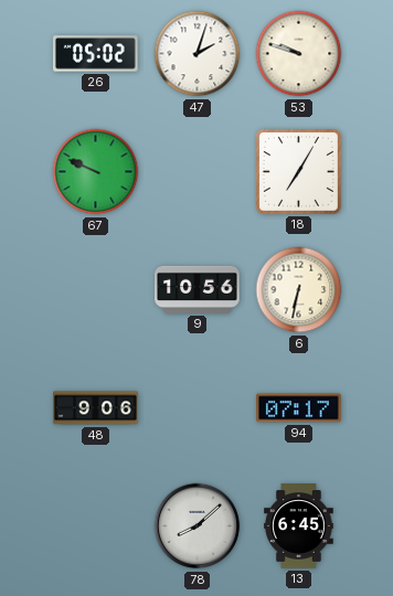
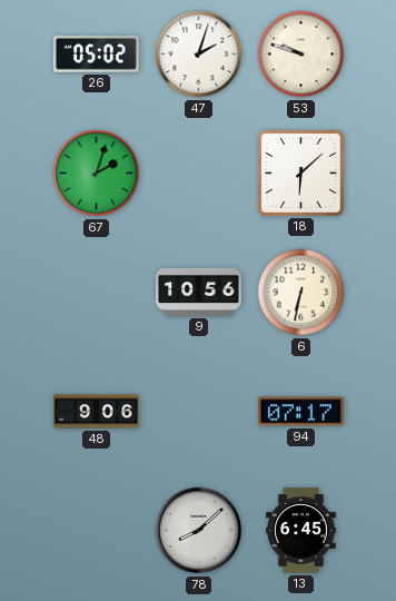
67: 9:49 -> 2:03 (97, 174)
18: 7:05 -> 6:08 (300, 173)
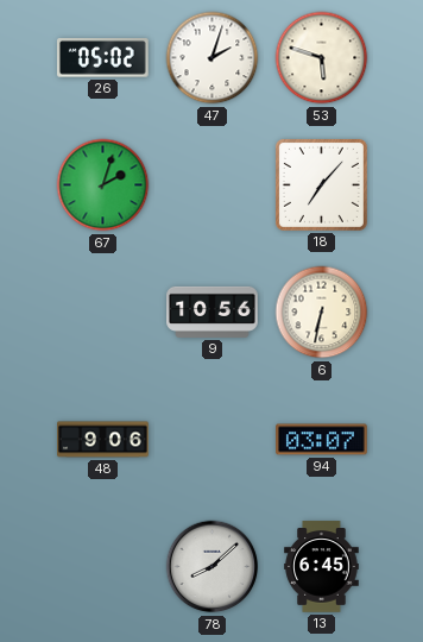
53: 9:48 -> 5:48 (322, 58)
18: 6:08 -> 7:07 (321, 184)
94: 07:17 -> 03:07 (322, 440)
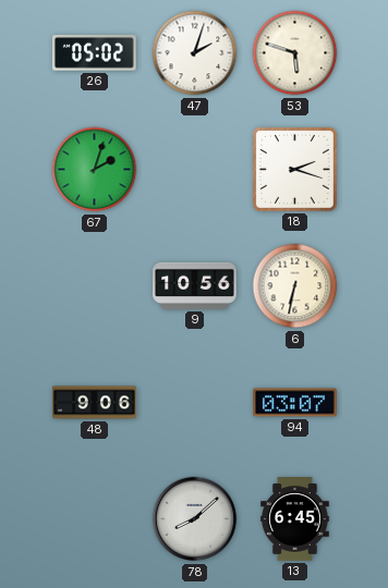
18: 7:07 -> 2:18 (294, 169)
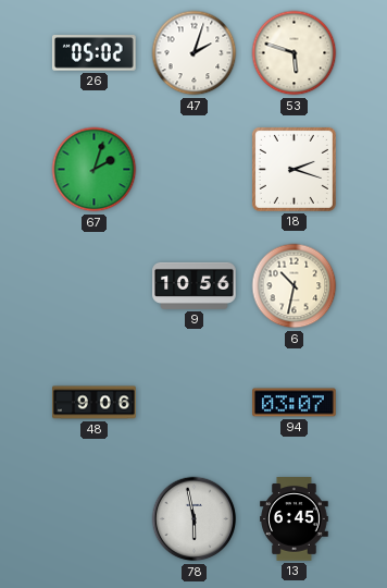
6: 6:32 -> 10:32 (295, 286)
78: 8:08 -> 5:58 (195, 519)
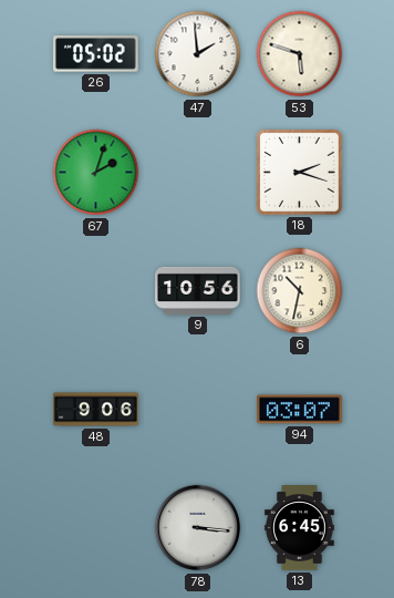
47: 2:03 -> 1:59 (198, 54)
78: 5:58 -> 3:16 (198, 528)
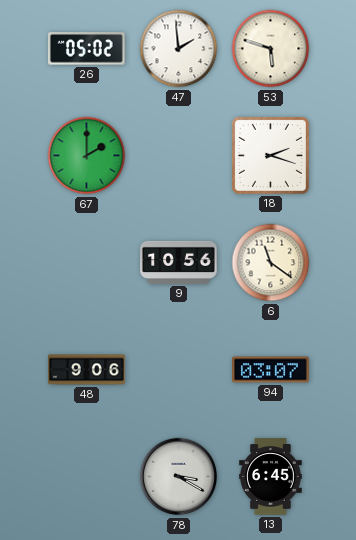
67: 2:03 -> 2:00 (87, 156)
6: 10:32 -> 11:21 (271, 263)
78: 3:16 -> 3:20 (179, 477)
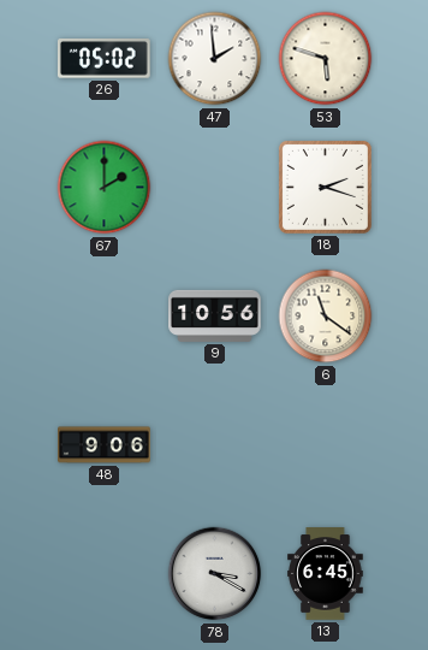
94: 03:07 -> none (271, 370)
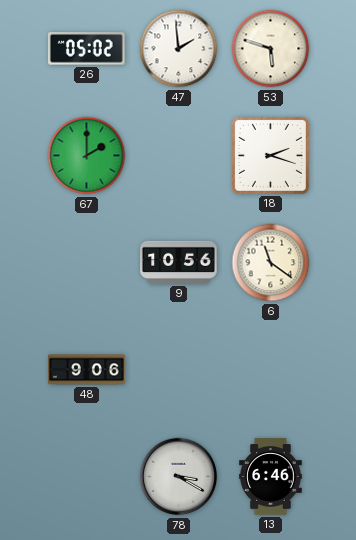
13: 6:45 -> 6:46 (271, 477)
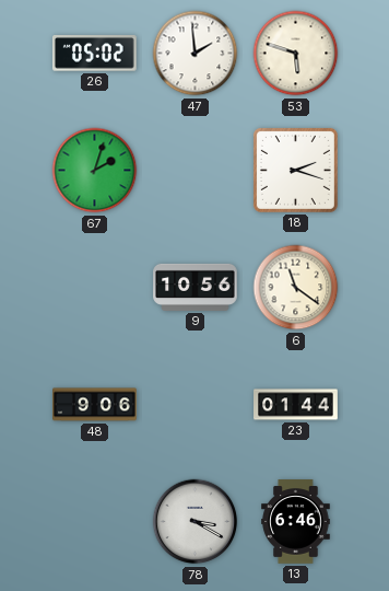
67: 2:00 -> 2:03 (95, 171)
23: none -> 01:44 (296, 405)
